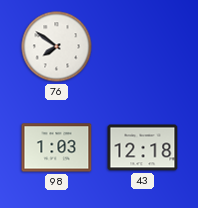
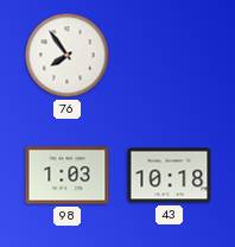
76: 7:51 -> 7:54 (68, 56)
43: 12:18 -> 10:18 (170, 176)
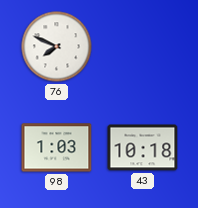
76: 7:54 -> 7:49 (57, 47)
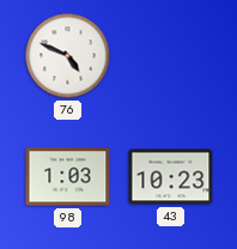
76: 7:49 -> 4:49 (68, 56)
43: 10:18 -> 10:23 (171, 177)
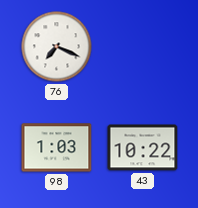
76: 4:49 -> 7:19 (57, 47)
43: 10:23 -> 10:22 (143, 148)
